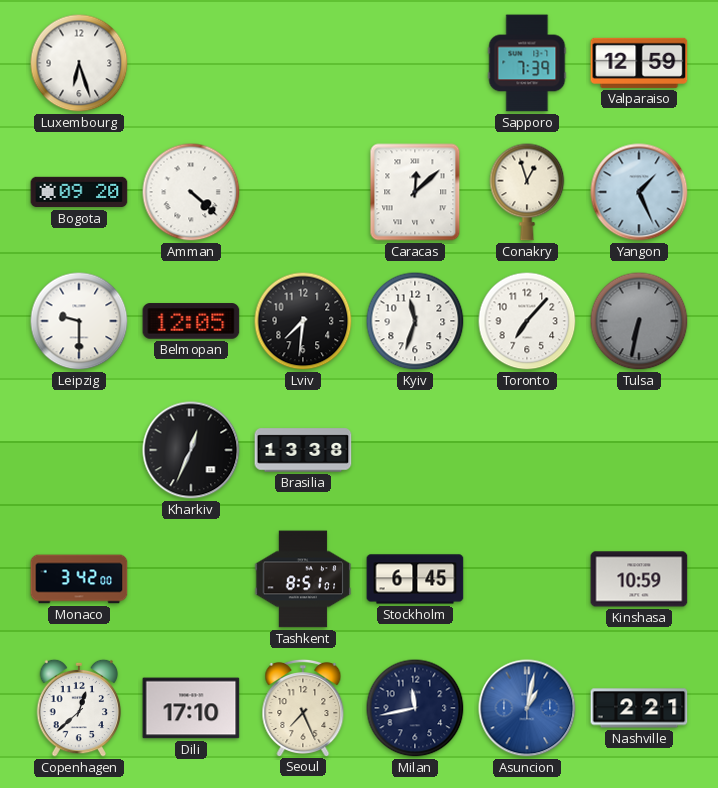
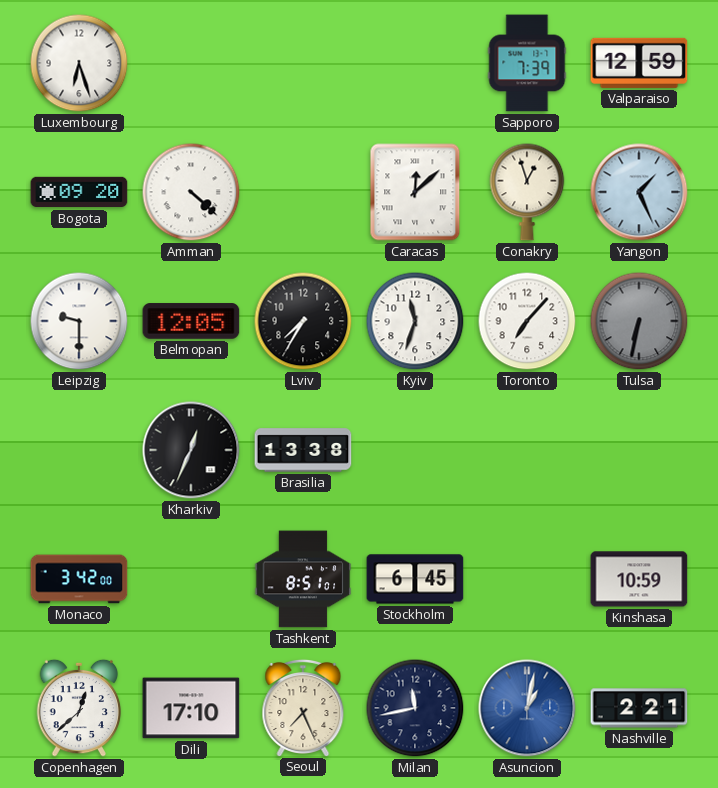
Lviv: 7:31 -> 7:35 (303, 321)
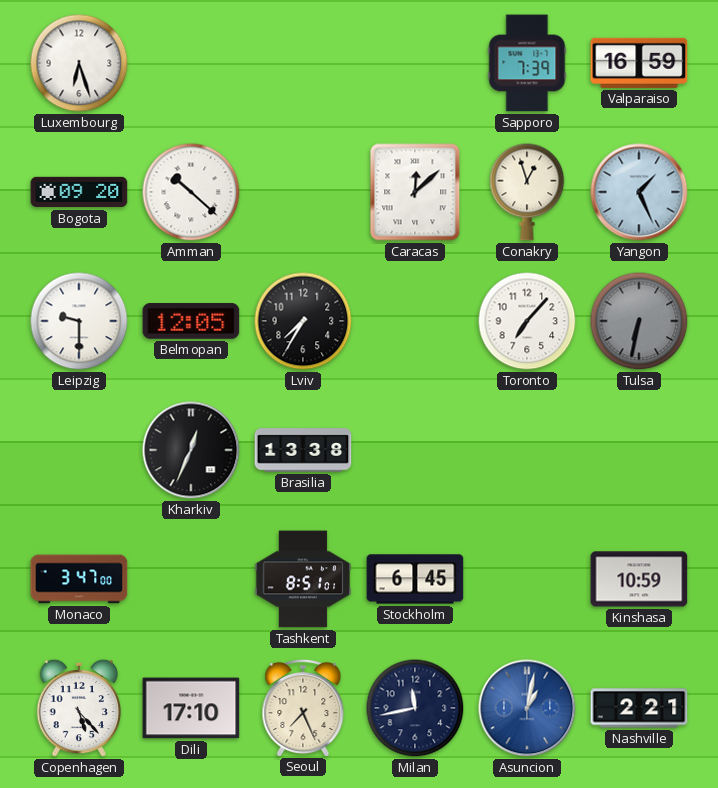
Valparaiso: 12:59 -> 16:59 (639, 63)
Amman: 4:22 -> 10:22 (191, 192)
Kyiv: 11:33 -> none (415, 321)
Monaco: 3:42 -> 3:47 (79, 579)
Copenhagen: 12:38 -> 5:23 (79, 708)
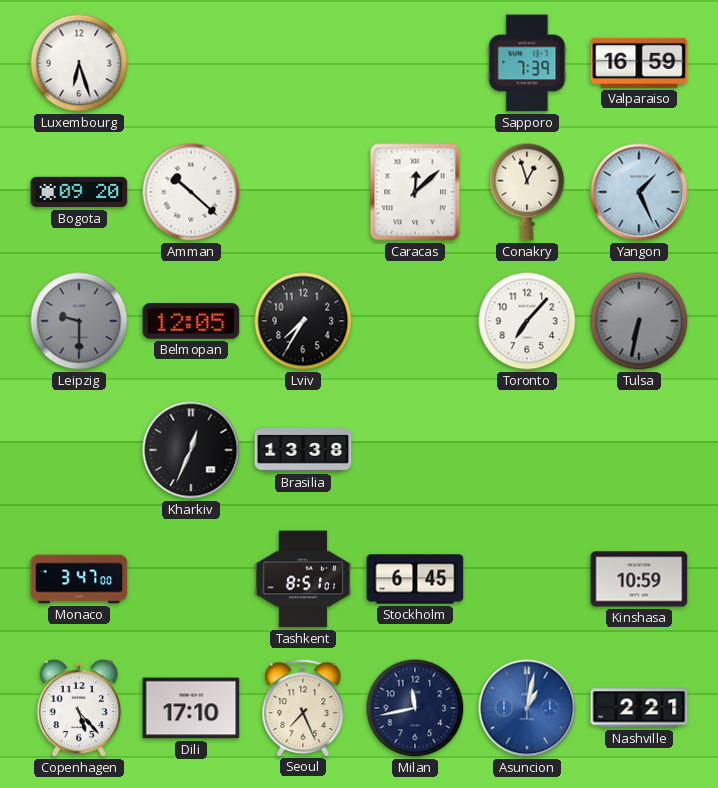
Leipzig dial: white -> grey (79, 321)
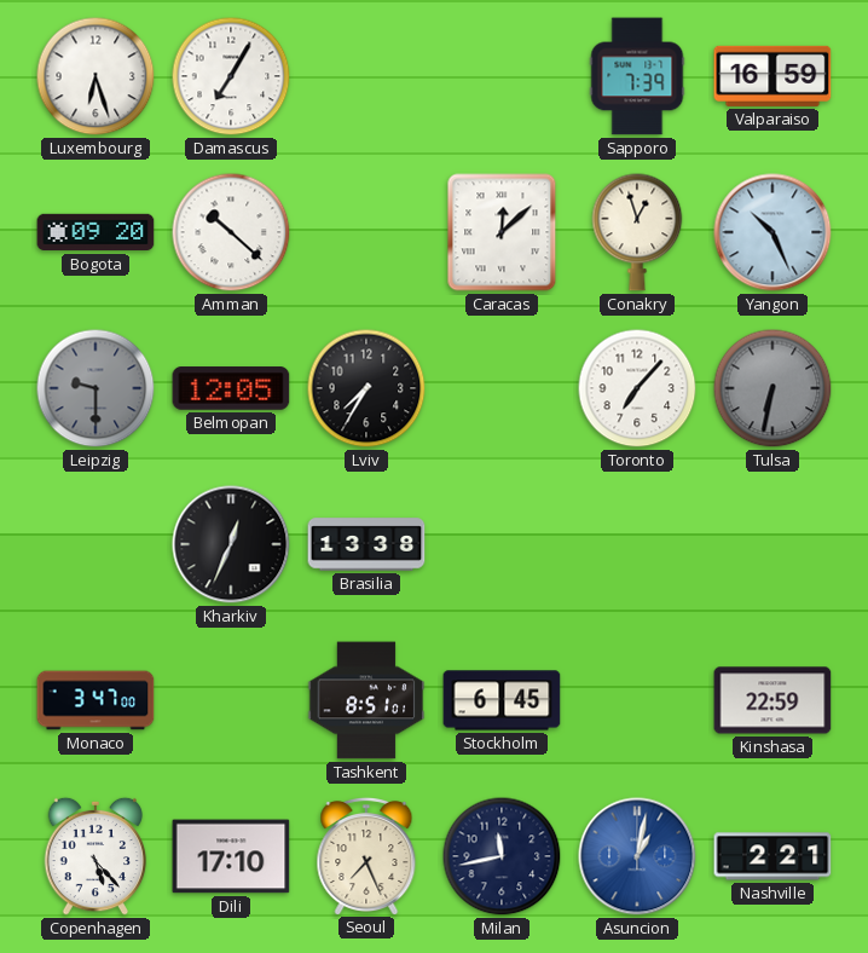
Damascus: none -> 7:05 (231, 76)
Yangon: 1:26 -> 10:26 (772, 232)
Kinshasa: 10:59 -> 22:59 (772, 700)
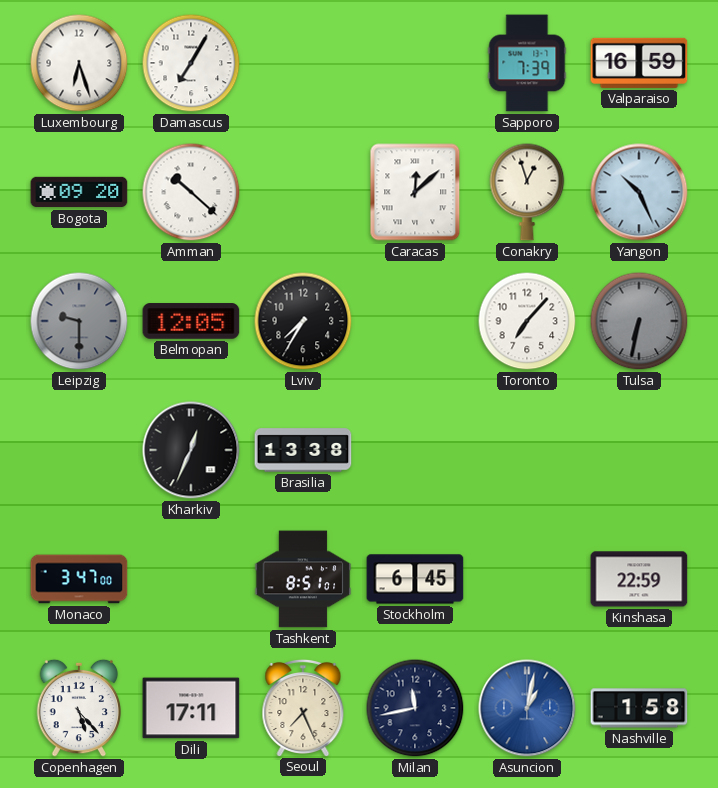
Dili: 17:10 -> 17:11 (191, 708)
Nashville: 2:21 -> 1:58 (639, 708)
